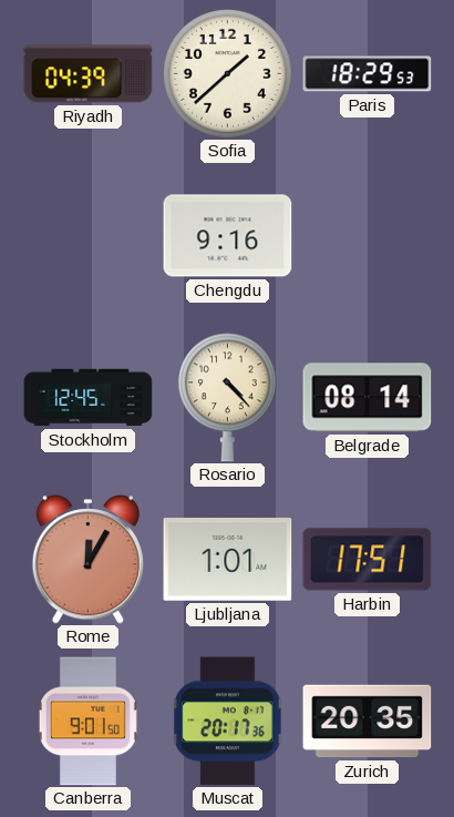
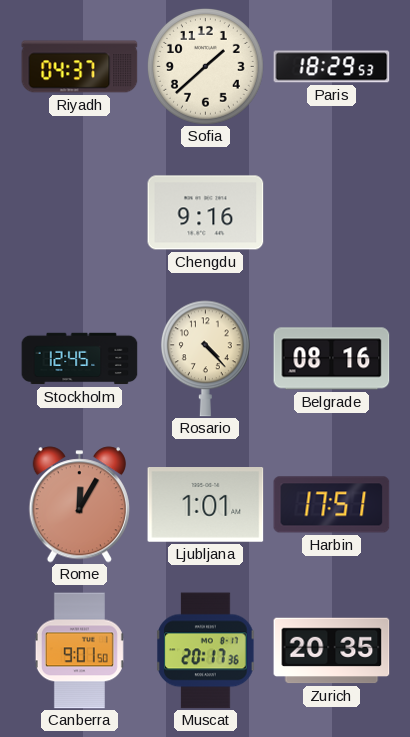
Riyadh: 04:39 -> 04:37 (80, 67)
Belgrade: 08:14 -> 08:16 (332, 359)
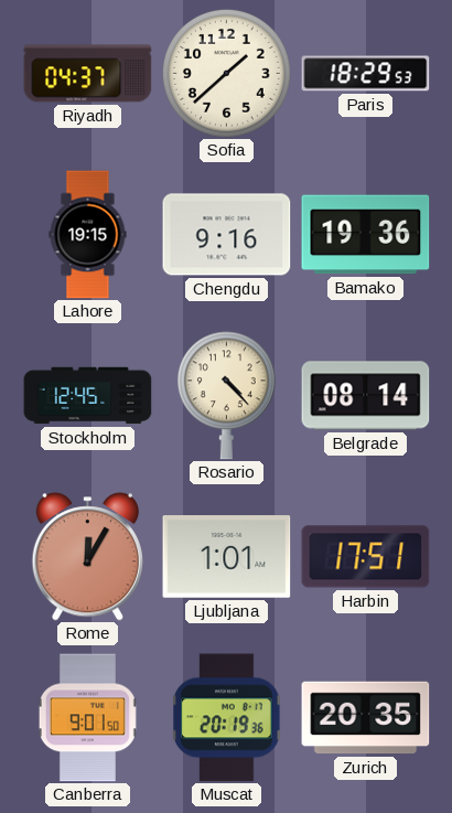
Lahore: none -> 19:15 (88, 235)
Bamako: none -> 19:36 (366, 235)
Belgrade: 08:16 -> 08:14 (366, 396)
Muscat: 20:17 -> 20:19 (227, 718)
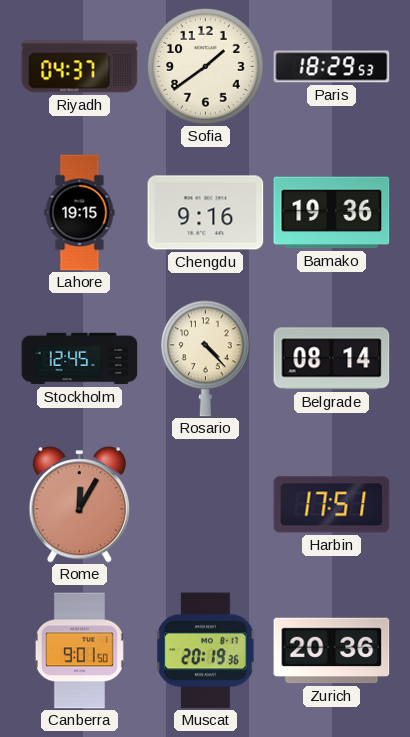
Sofia: 1:38 -> 1:39 (205, 66)
Ljubljana: 1:01 -> none (227, 557)
Zurich: 20:35 -> 20:36 (332, 651)
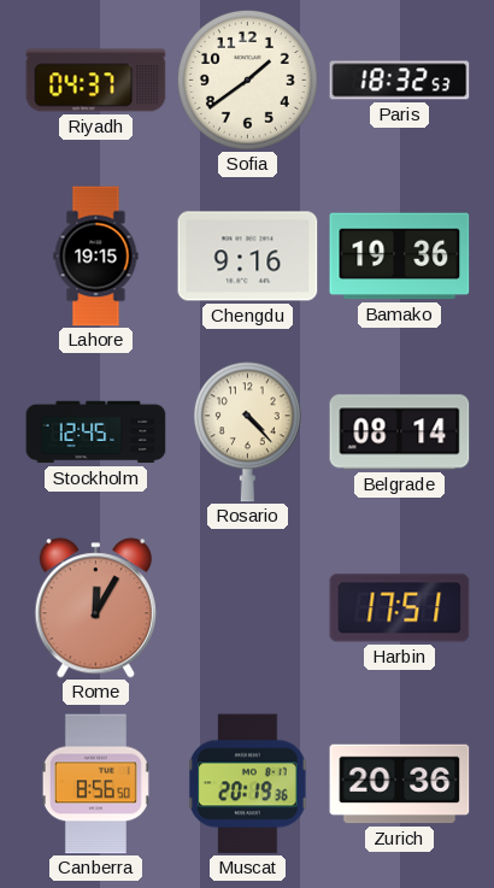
Paris: 18:29 -> 18:32 (400, 81)
Canberra: 9:01 -> 8:56 (95, 784)
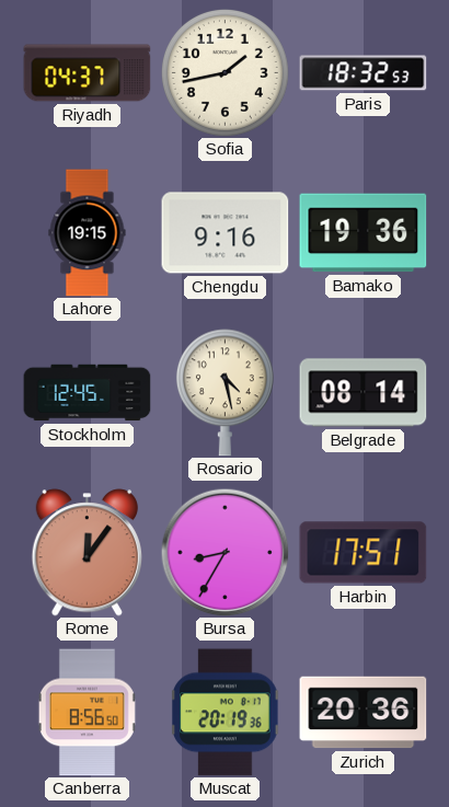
Sofia: 1:39 -> 1:43 (225, 72)
Rosario: 4:23 -> 4:28 (225, 393)
Rome: 12:05 -> 12:06 (87, 553)
Bursa: none -> 8:35 (225, 552)
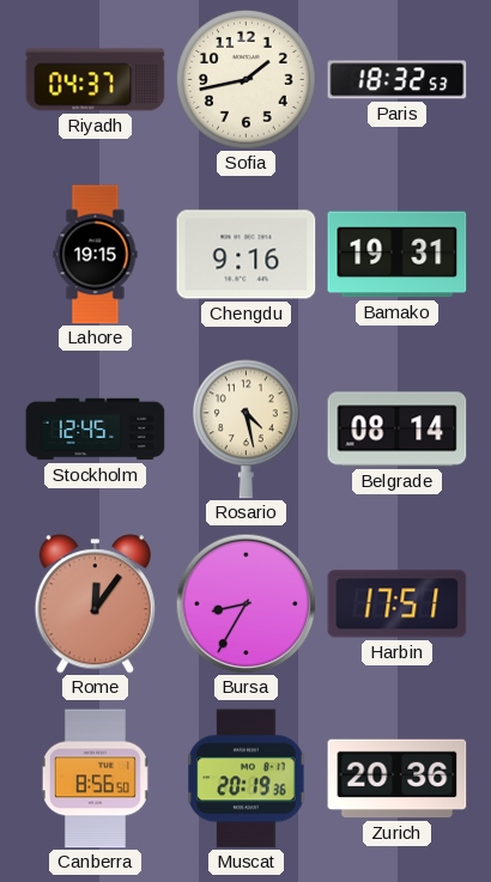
Bamako: 19:36 -> 19:31 (398, 255)
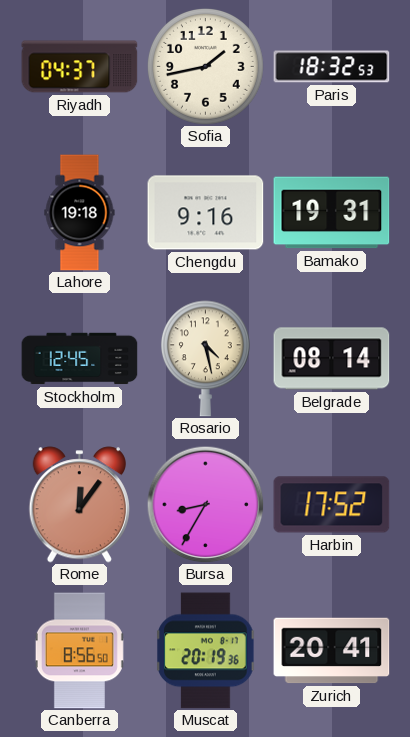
Lahore: 19:15 -> 19:18 (80, 213)
Harbin: 17:51 -> 17:52 (332, 505)
Zurich: 20:36 -> 20:41 (332, 651)
